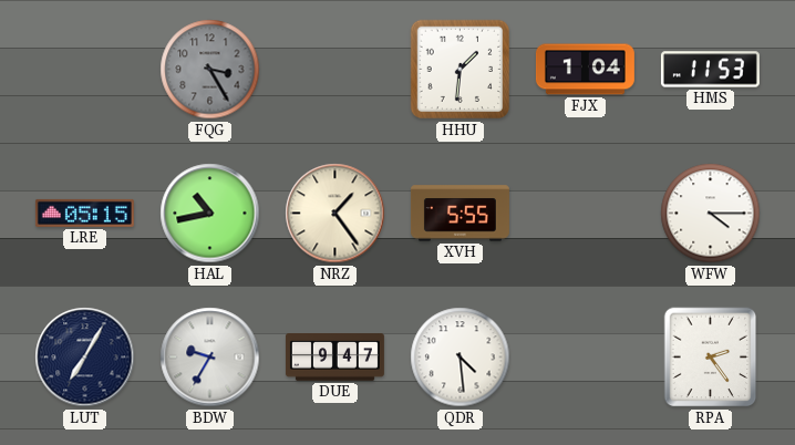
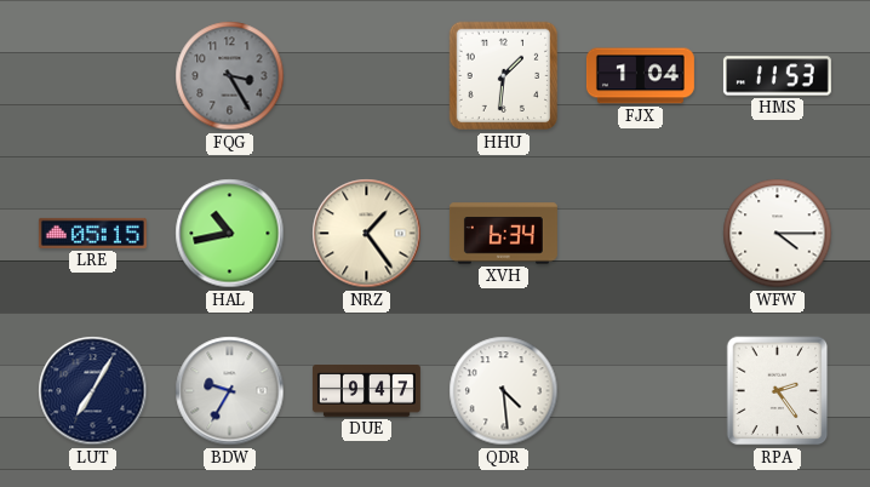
XVH: 5:55 -> 6:34 (503, 234)
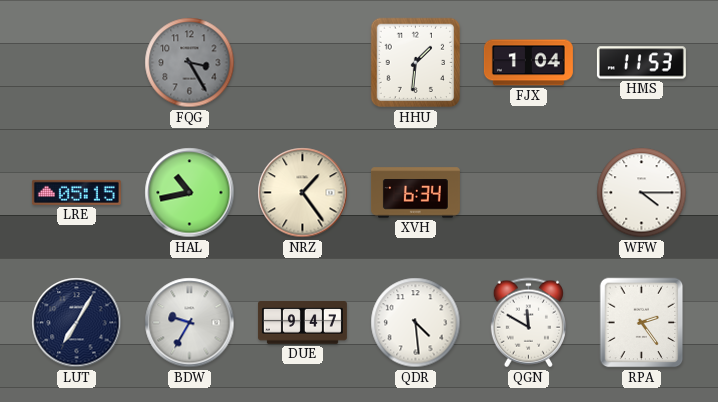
QGN: none -> 11:50 (528, 323)
